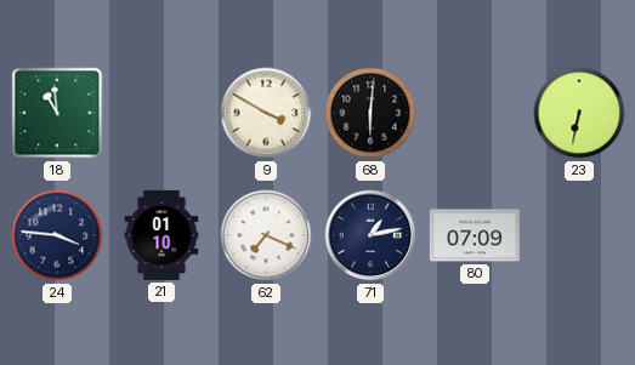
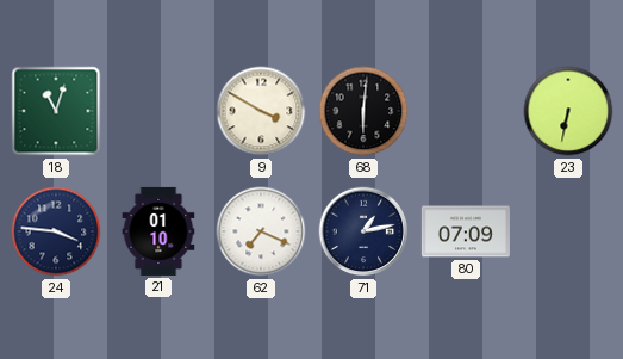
18: 10:59 -> 11:03 (56, 111)
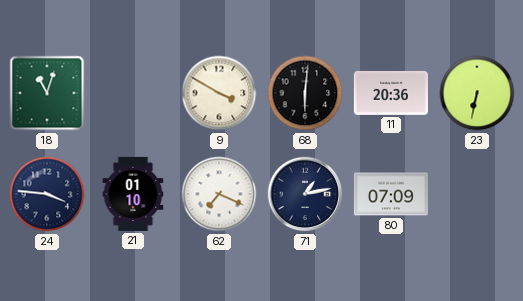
11: none -> 20:36 (391, 93)
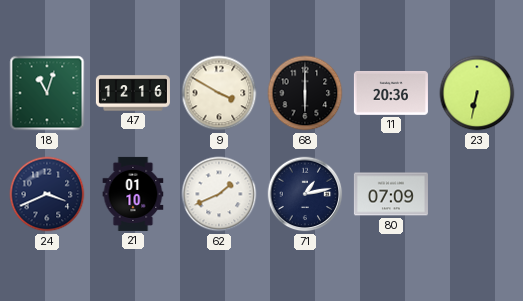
47: none -> 12:16 (133, 93)
68: 6:01 -> 6:00 (305, 93)
24: 3:46 -> 3:41 (47, 194)
62: 7:19 -> 1:41 (219, 194)
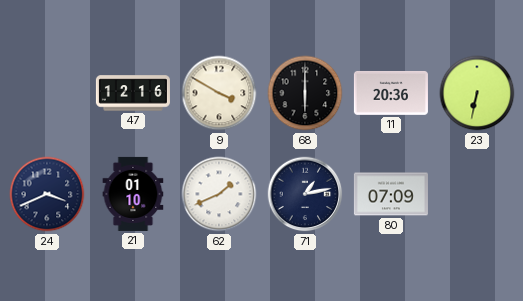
18: 11:03 -> none (47, 93)
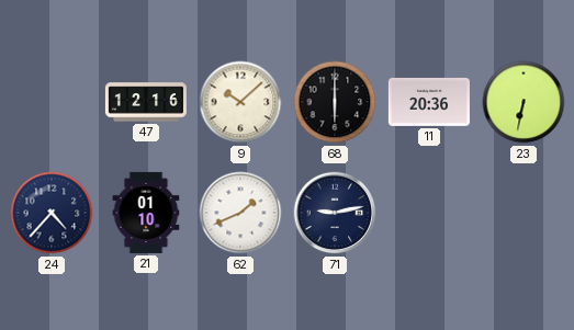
9: 3:50 -> 10:08 (240, 102)
24: 3:41 -> 4:37 (52, 213)
71: 1:13 -> 9:13 (335, 213)
80: 07:09 -> none (391, 194)
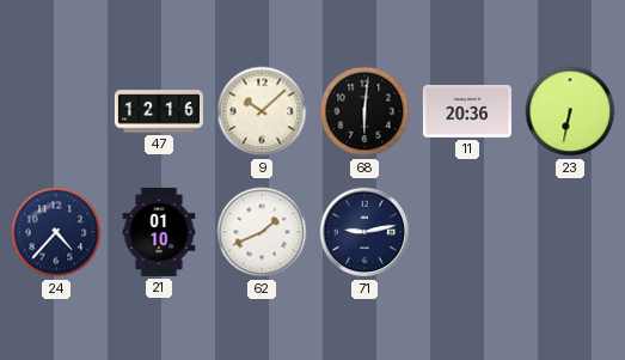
68: 6:00 -> 6:01 (364, 111)
